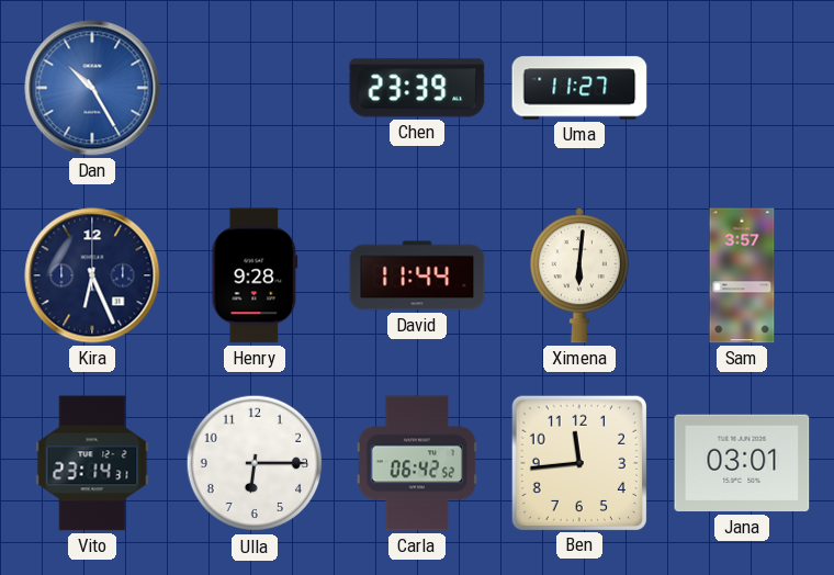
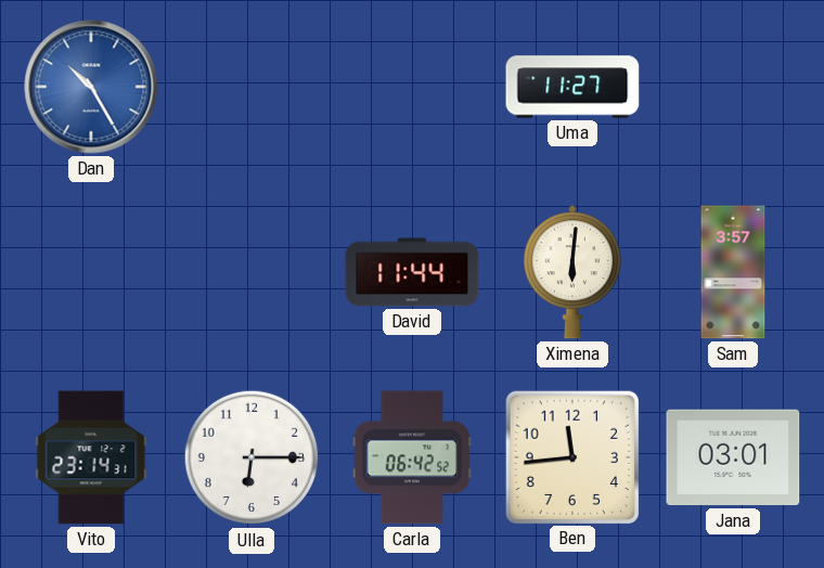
Chen: 23:39 -> none (417, 88)
Kira: 6:26 -> none (92, 275)
Henry: 9:28 -> none (255, 275)
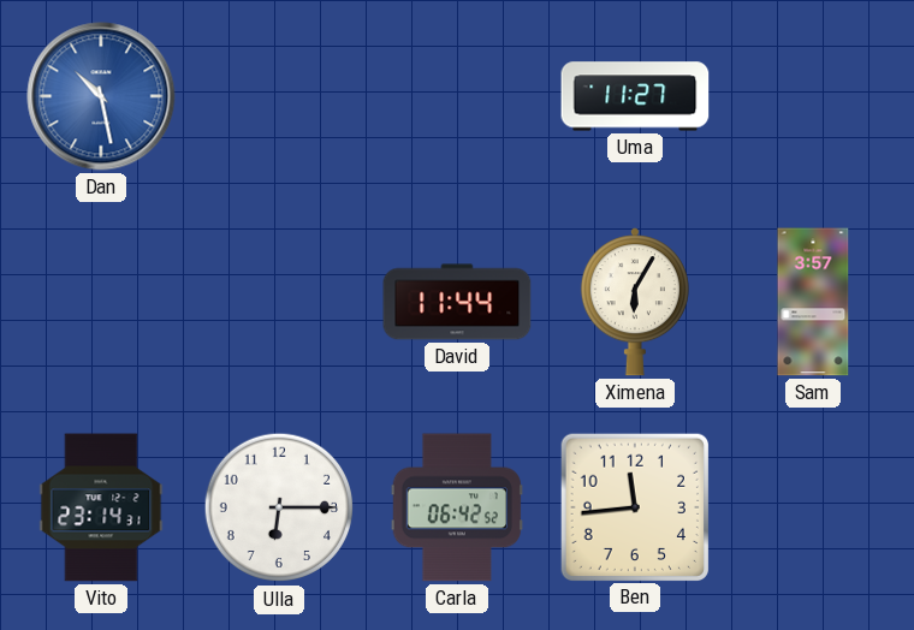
Dan: 10:25 -> 10:28 (101, 96)
Ximena: 6:01 -> 6:05 (635, 302)
Jana: 03:01 -> none (733, 457)
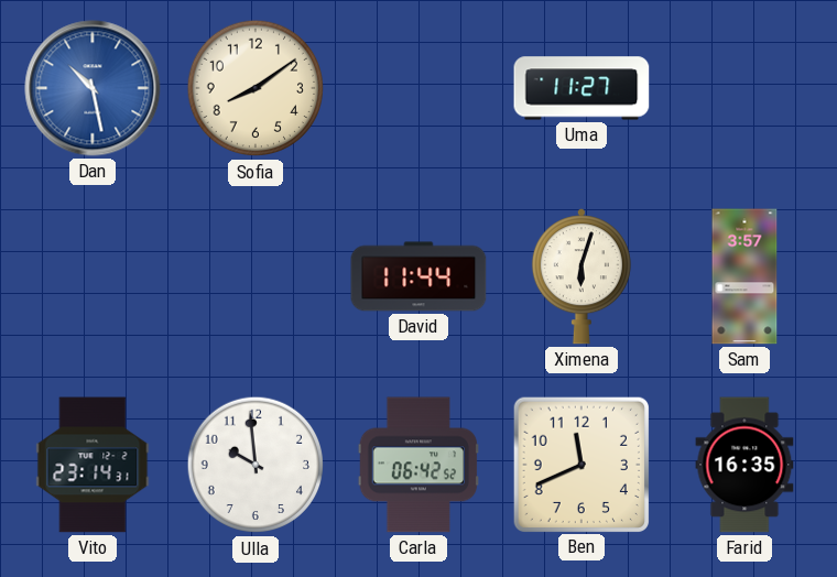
Sofia: none -> 8:09 (256, 88)
Ximena: 6:05 -> 6:03 (581, 276)
Ulla: 6:15 -> 9:59 (256, 465)
Ben: 11:44 -> 11:41 (580, 464)
Farid: none -> 16:35 (744, 465)
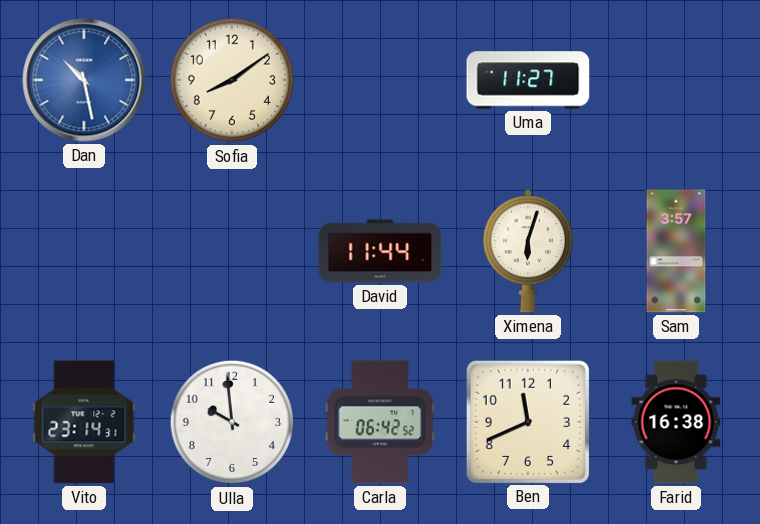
Farid: 16:35 -> 16:38 (676, 422)
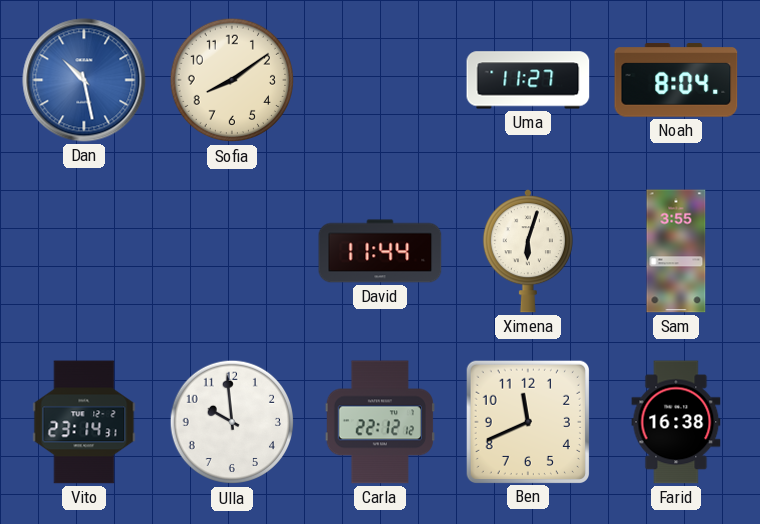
Noah: none -> 8:04 (676, 80)
Sam: 3:57 -> 3:55 (676, 251)
Carla: 06:42 -> 22:12 (380, 422)
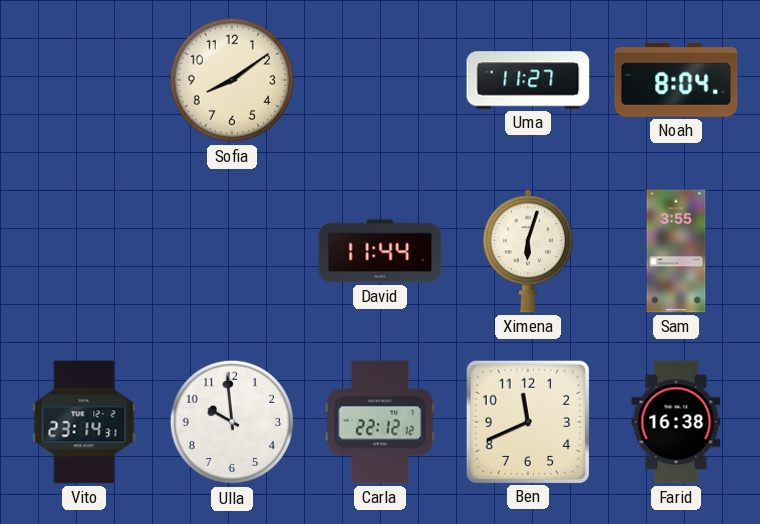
Dan: 10:28 -> none (84, 80)
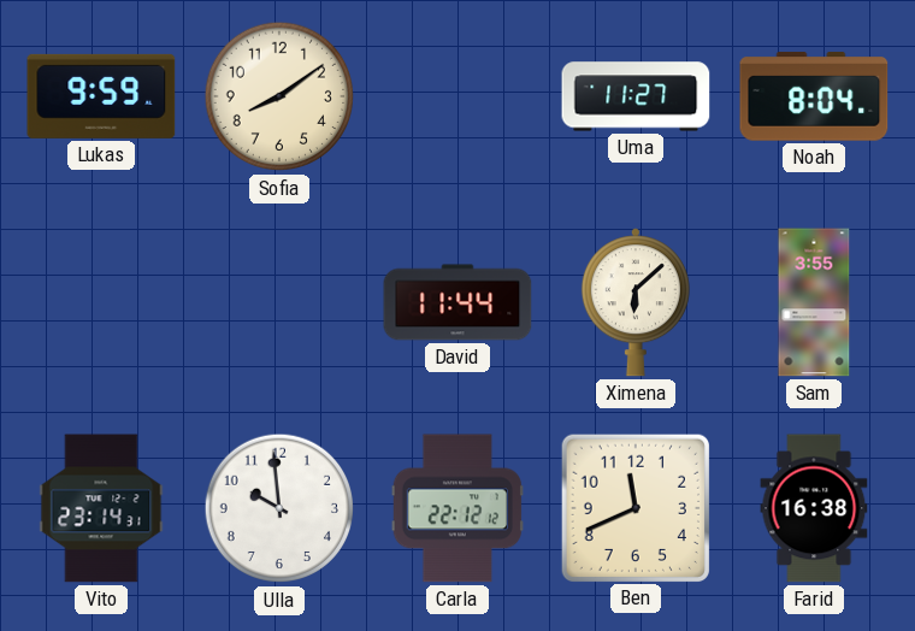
Lukas: none -> 9:59 (101, 96)
Ximena: 6:03 -> 6:08 (636, 302)
